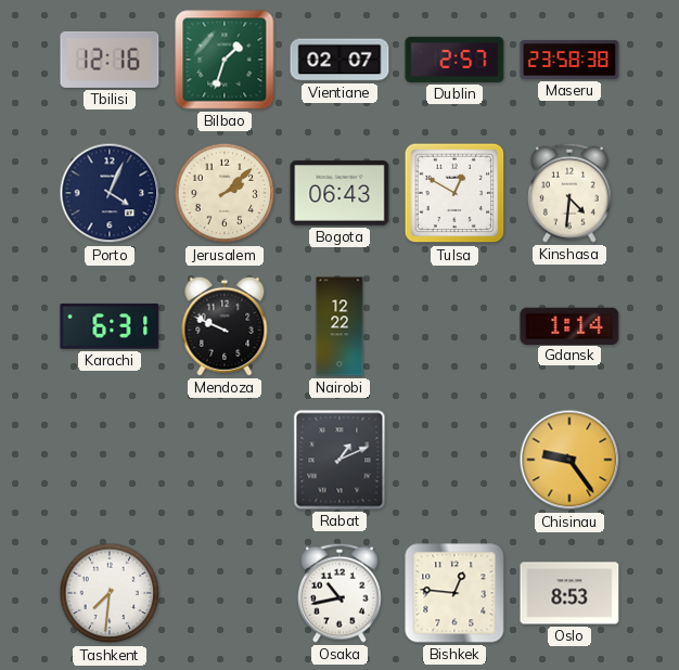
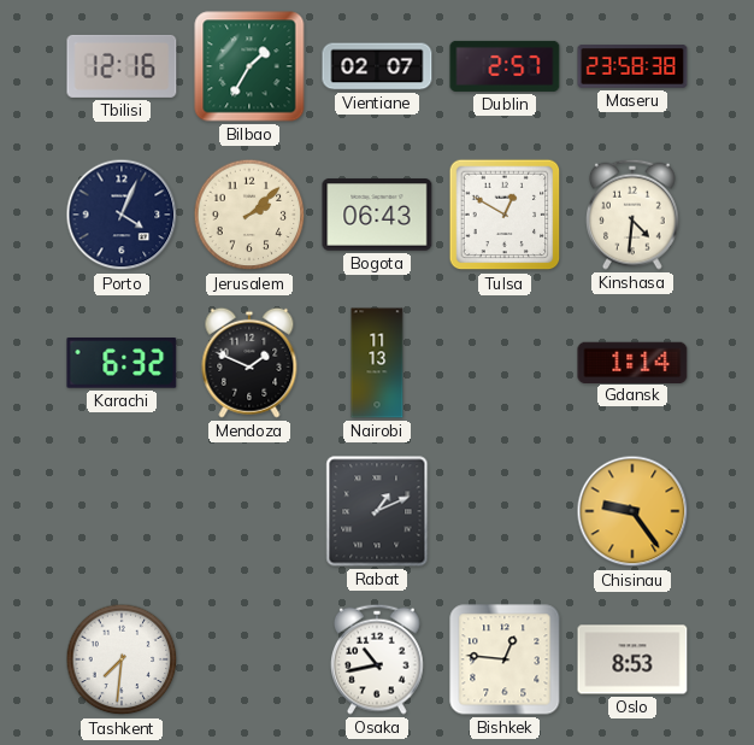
Bilbao: 1:33 -> 1:35 (249, 66)
Karachi: 6:31 -> 6:32 (122, 364)
Mendoza: 9:49 -> 1:49 (249, 363)
Nairobi: 12:22 -> 11:13 (377, 363)
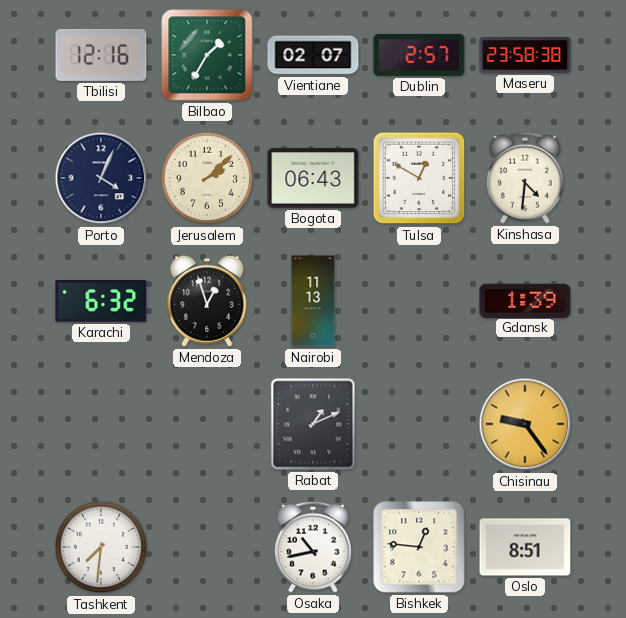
Mendoza: 1:49 -> 12:57 (207, 301)
Gdansk: 1:14 -> 1:39 (525, 300)
Oslo: 8:53 -> 8:51 (525, 547)
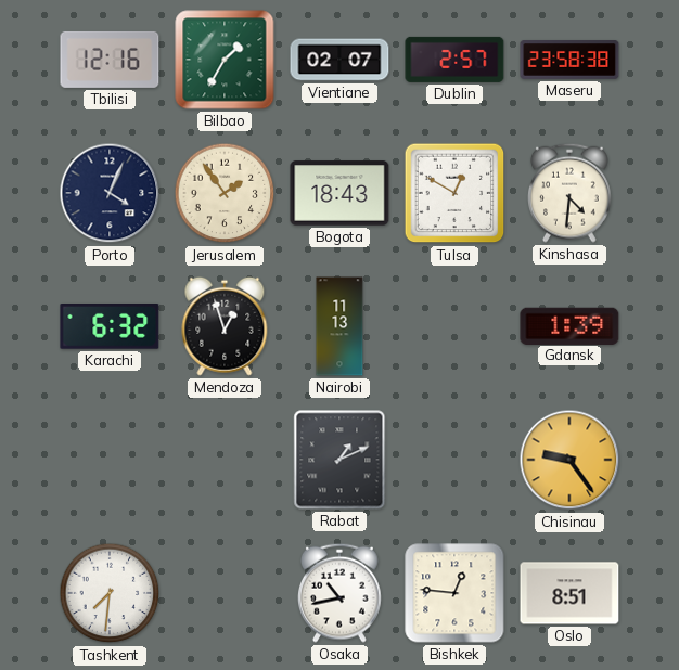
Jerusalem: 2:08 -> 1:54 (225, 193)
Bogota: 06:43 -> 18:43 (339, 193)
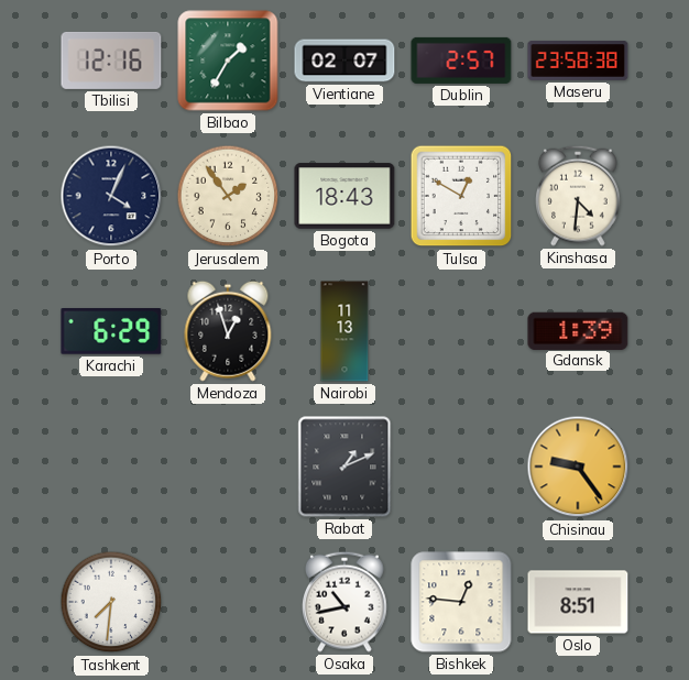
Karachi: 6:32 -> 6:29 (111, 332)
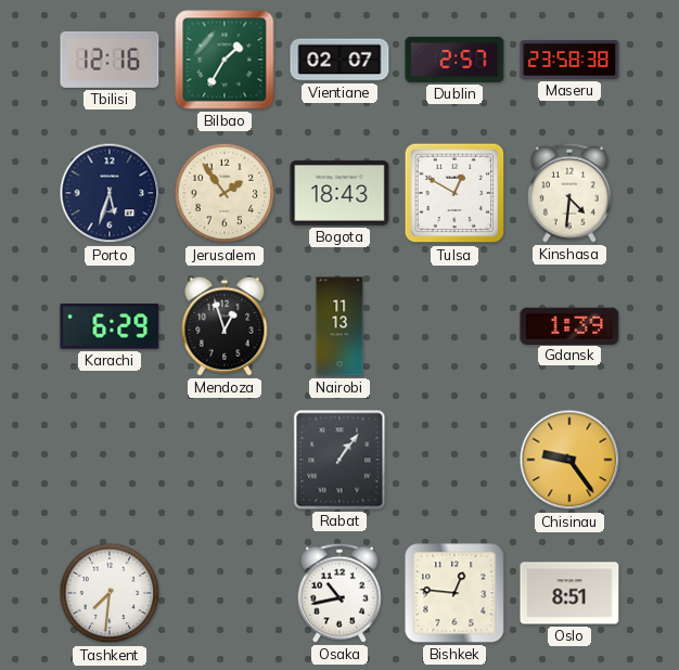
Porto: 4:04 -> 5:33 (110, 193)
Rabat: 1:11 -> 1:06 (339, 460)
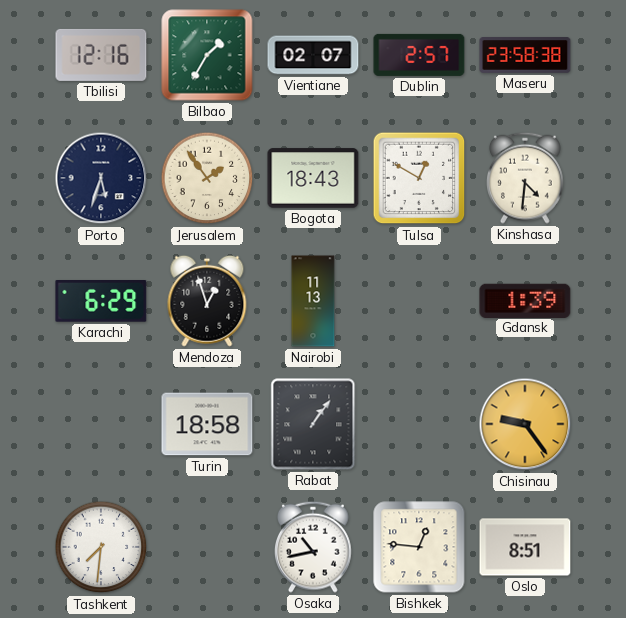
Turin: none -> 18:58 (207, 424)
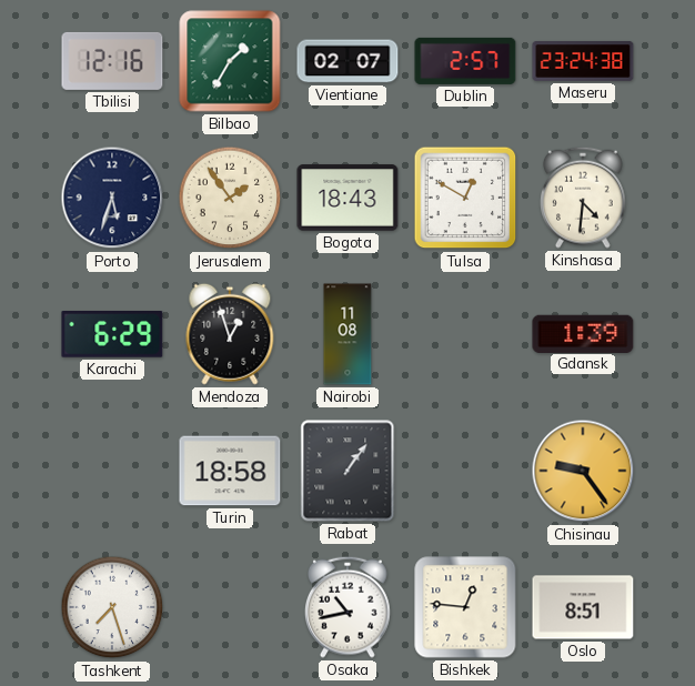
Maseru: 23:58 -> 23:24 (583, 61)
Nairobi: 11:13 -> 11:08 (347, 334)
Tashkent: 7:31 -> 7:27 (112, 607)
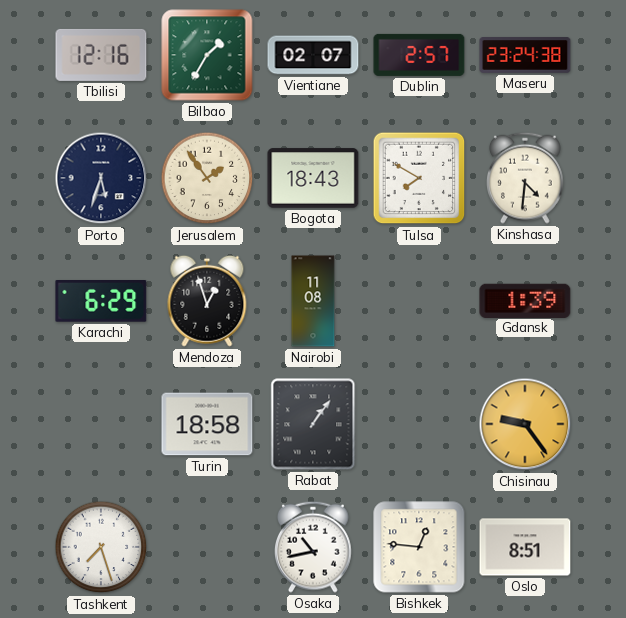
Tulsa: 12:50 -> 7:50 (419, 178)
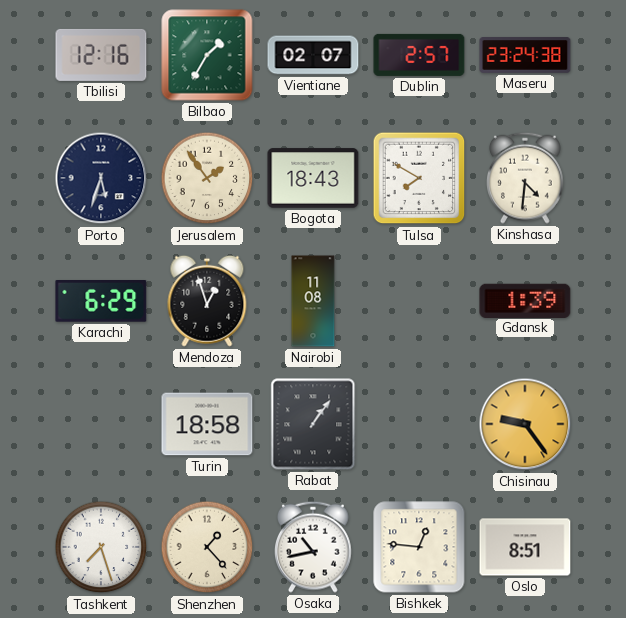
Shenzhen: none -> 1:23 (207, 547)
